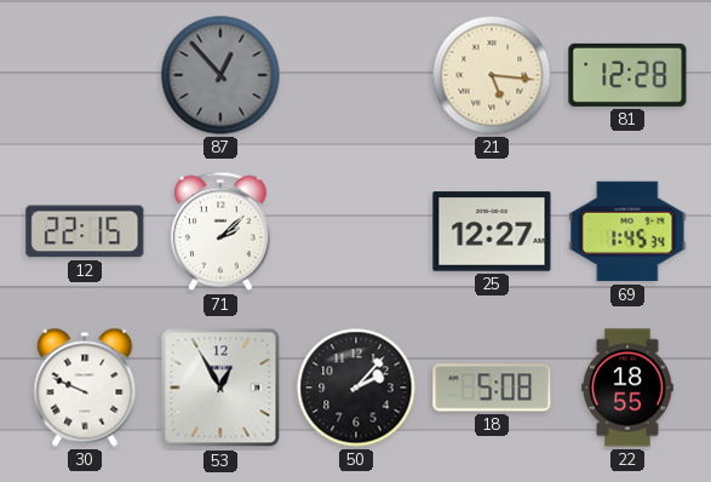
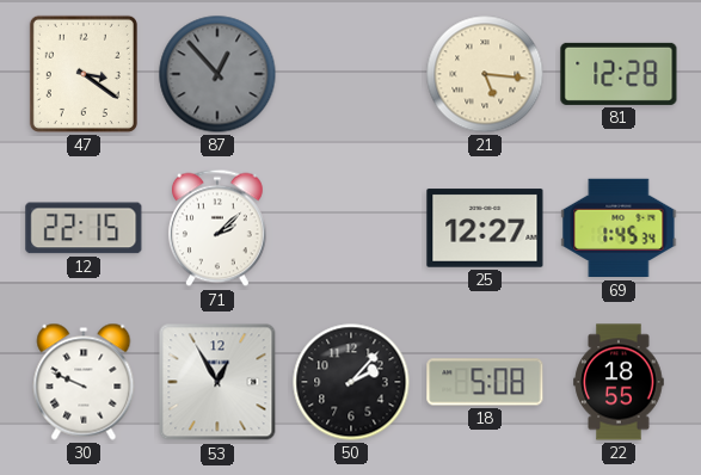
47: none -> 3:21 (84, 74)
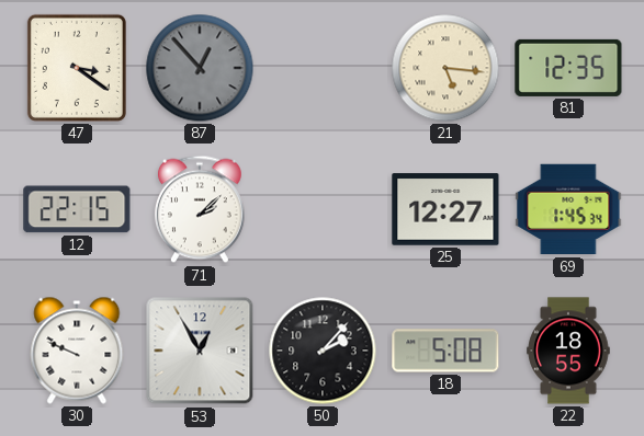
81: 12:28 -> 12:35 (568, 68)
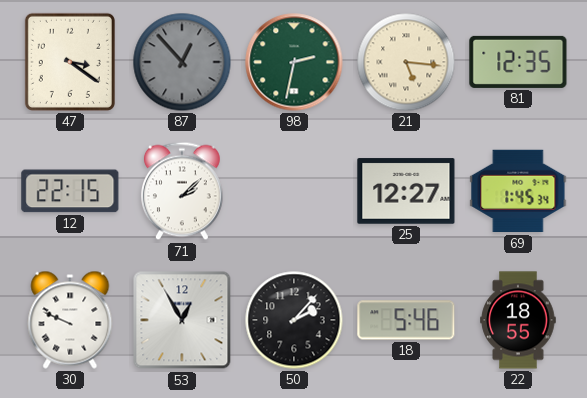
98: none -> 2:32 (294, 62)
18: 5:08 -> 5:46 (406, 320)
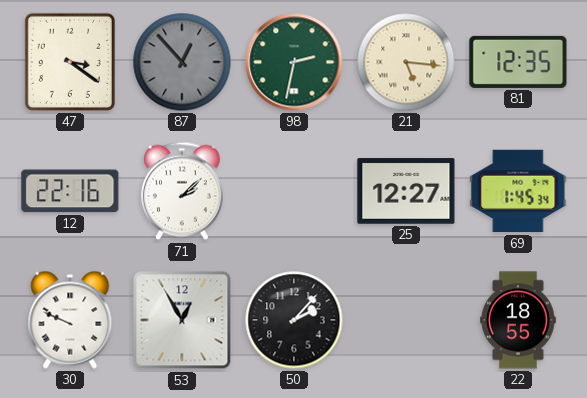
12: 22:15 -> 22:16 (70, 191)
18: 5:46 -> none (406, 320)
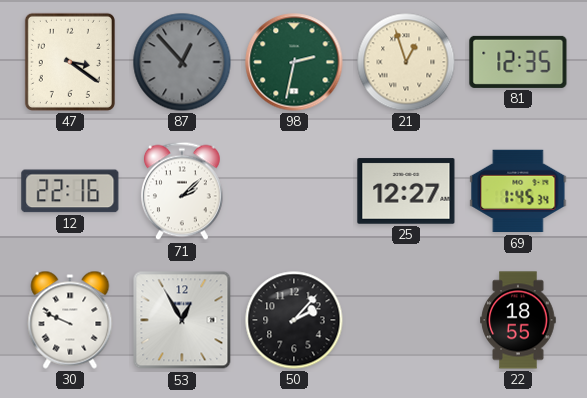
21: 5:16 -> 12:57 (406, 62)
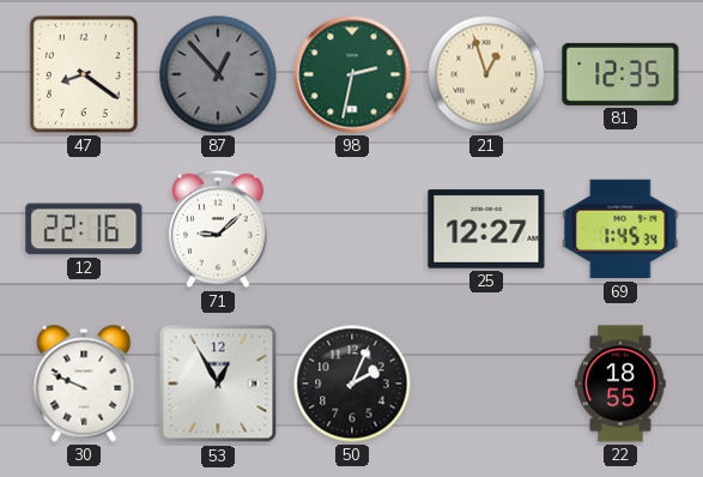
47: 3:21 -> 8:21 (84, 74)
71: 2:08 -> 9:08 (218, 229)
50: 2:07 -> 2:04 (352, 384)
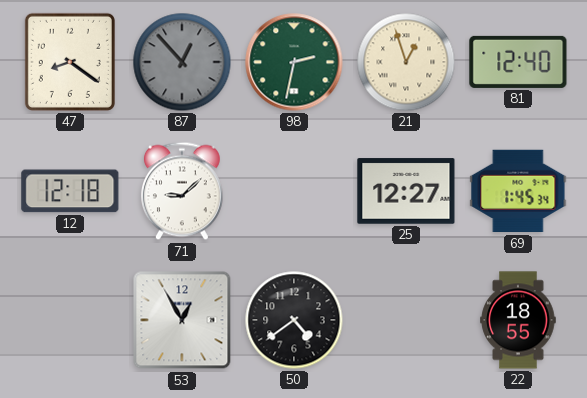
81: 12:35 -> 12:40 (518, 62)
12: 22:16 -> 12:18 (70, 191)
30: 9:49 -> none (84, 384)
50: 2:04 -> 4:39 (294, 320)
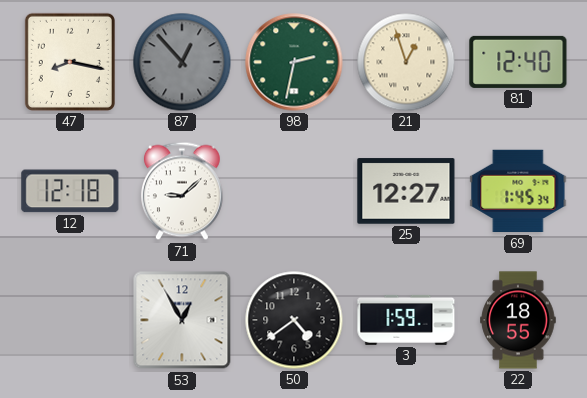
47: 8:21 -> 8:17 (70, 62)
3: none -> 1:59 (406, 320)
